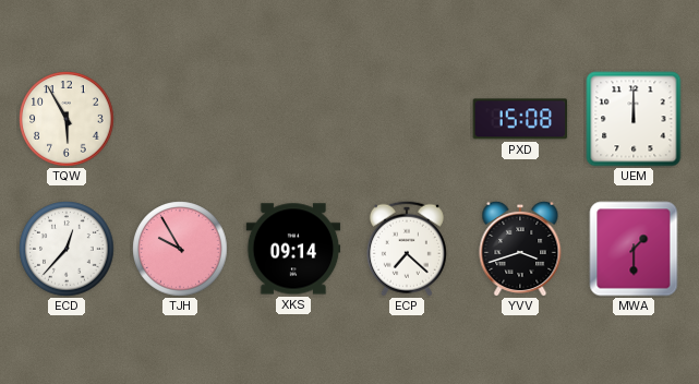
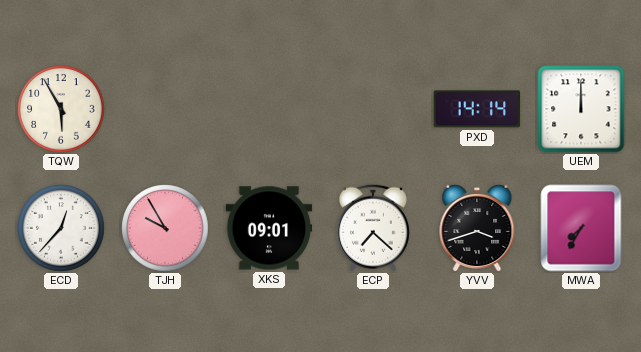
PXD: 15:08 -> 14:14 (477, 109)
XKS: 09:14 -> 09:01 (269, 228)
MWA: 1:30 -> 7:35 (581, 228)
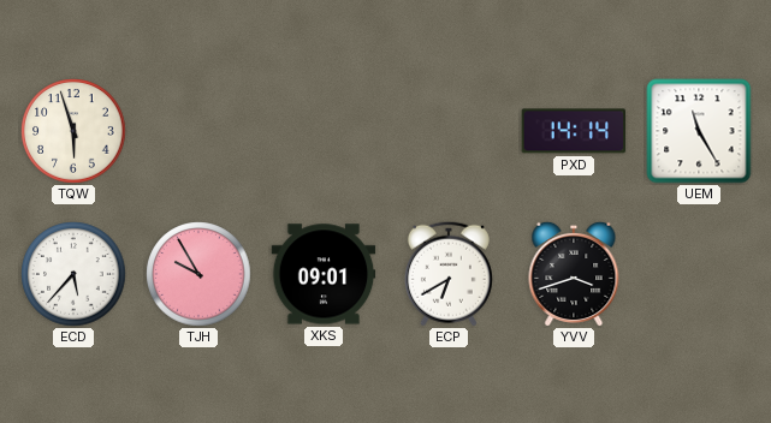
TQW: 5:55 -> 5:57 (73, 131)
UEM: 12:00 -> 11:25 (699, 131)
ECD: 12:37 -> 5:37 (73, 274)
ECP: 7:22 -> 6:40 (449, 274)
MWA: 7:35 -> none (581, 228)
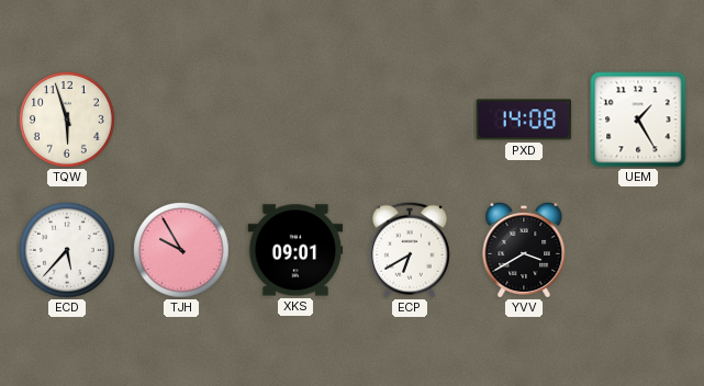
PXD: 14:14 -> 14:08 (524, 120)
UEM: 11:25 -> 1:25 (638, 120)
YVV: 3:42 -> 3:40 (524, 249)
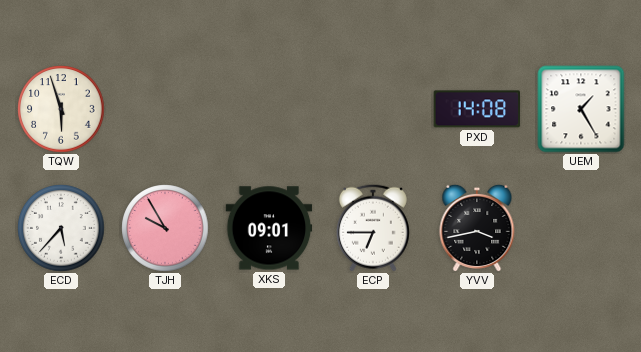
ECP: 6:40 -> 6:45 (373, 228)
YVV: 3:40 -> 3:43 (477, 227)
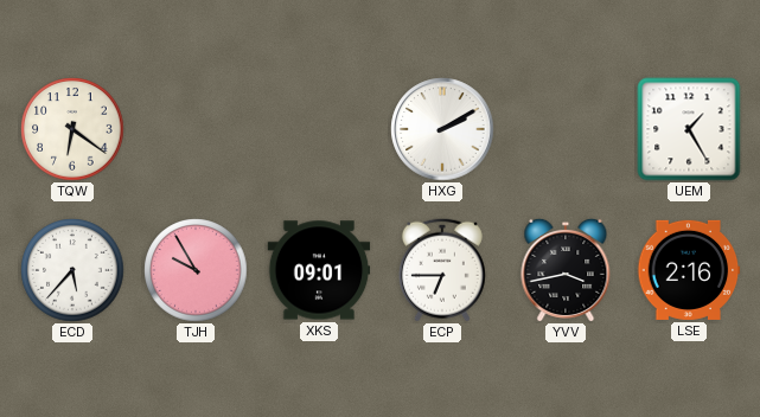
TQW: 5:57 -> 6:21 (72, 129)
HXG: none -> 2:10 (442, 129)
PXD: 14:08 -> none (477, 109)
LSE: none -> 2:16 (689, 270)
